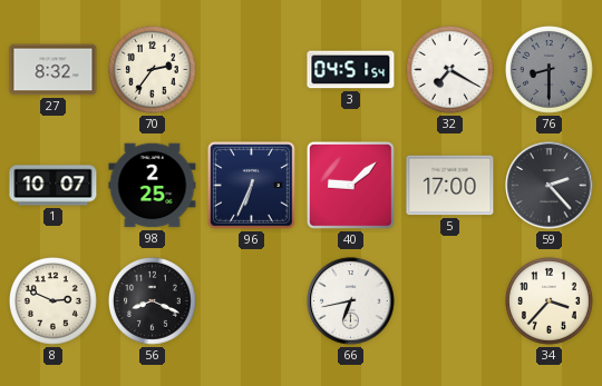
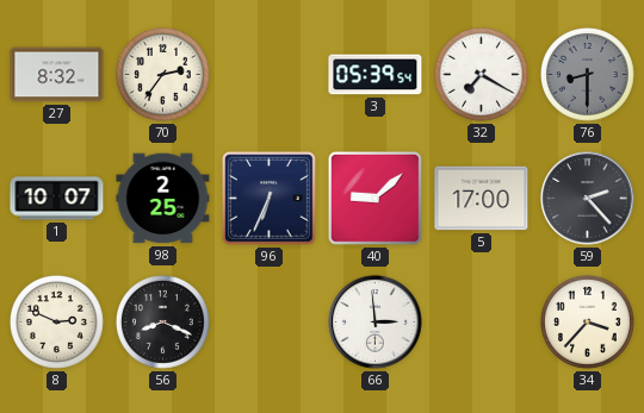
3: 04:51 -> 05:39 (376, 75)
66: 6:43 -> 2:59 (376, 323)
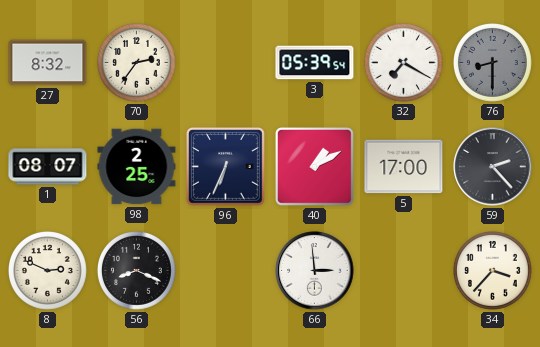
1: 10:07 -> 08:07 (48, 167)
40: 9:08 -> 1:10 (314, 166)
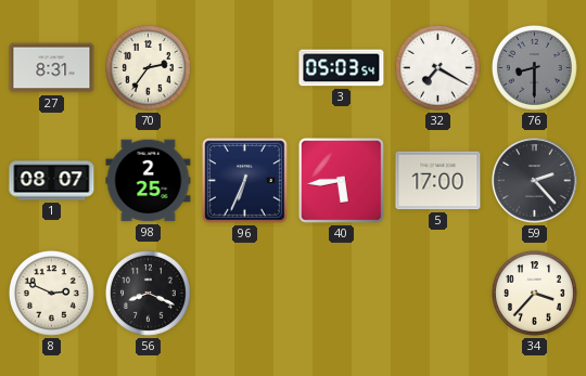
27: 8:32 -> 8:31 (52, 68)
3: 05:39 -> 05:03 (342, 68)
40: 1:10 -> 5:44 (341, 180)
66: 2:59 -> none (315, 271)
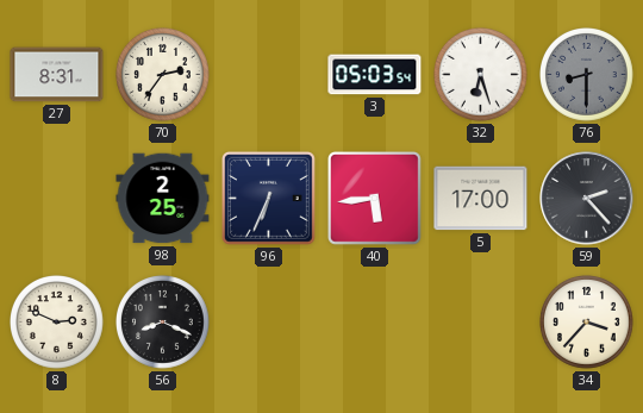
32: 7:20 -> 6:27 (481, 75)
1: 08:07 -> none (52, 181)
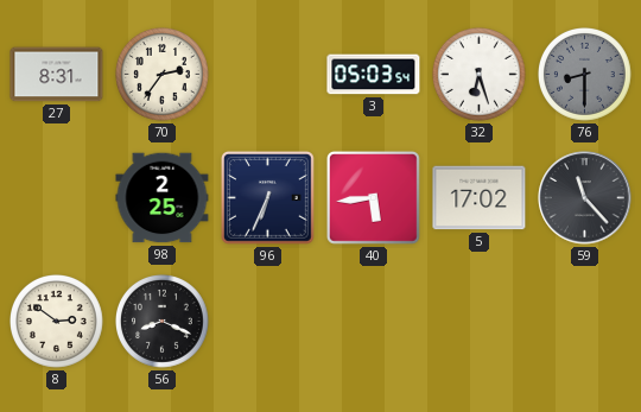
5: 17:00 -> 17:02 (480, 198)
59: 2:23 -> 11:23 (585, 198)
8: 2:49 -> 2:51 (57, 322)
34: 3:37 -> none (587, 323)
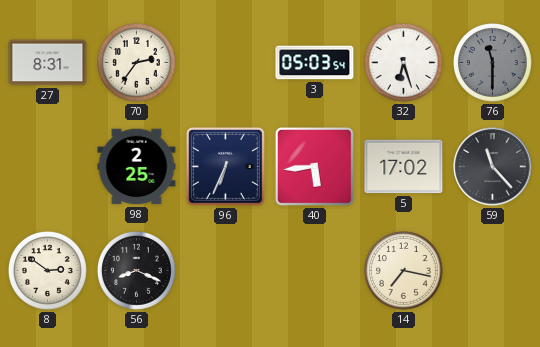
76: 8:30 -> 11:30 (493, 63)
14: none -> 7:17 (404, 271)
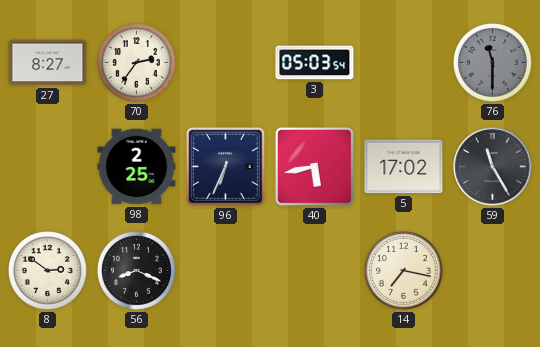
27: 8:31 -> 8:27 (48, 63)
32: 6:27 -> none (404, 63)
40: 5:44 -> 5:43 (314, 166)
59: 11:23 -> 11:25 (493, 167)
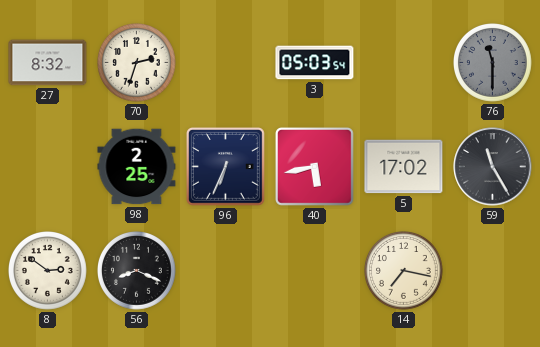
27: 8:27 -> 8:32 (48, 63)
70: 2:36 -> 2:33 (137, 63)
